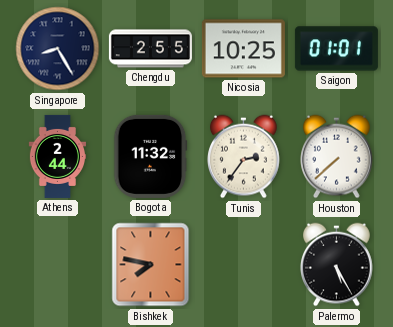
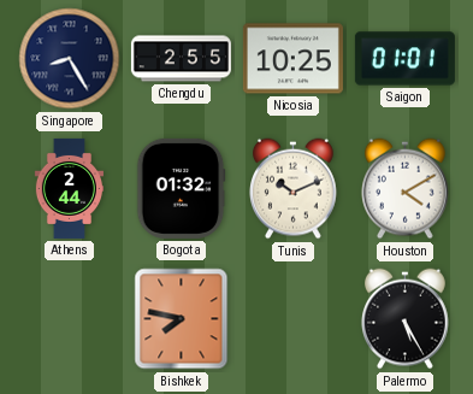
Bogota: 11:32 -> 01:32 (181, 188)
Tunis: 2:36 -> 10:11 (294, 189)
Houston: 7:38 -> 4:10 (406, 189)
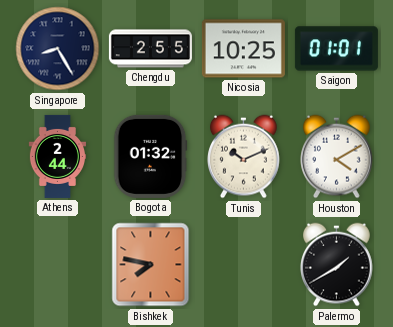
Palermo: 5:25 -> 1:40 (337, 265)
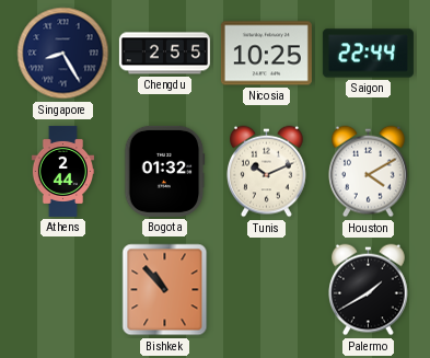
Saigon: 01:01 -> 22:44 (368, 54)
Bishkek: 7:47 -> 10:53 (165, 290)
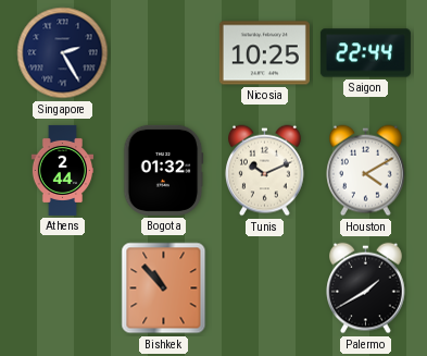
Singapore: 8:25 -> 2:25 (63, 53)
Chengdu: 2:55 -> none (164, 54)
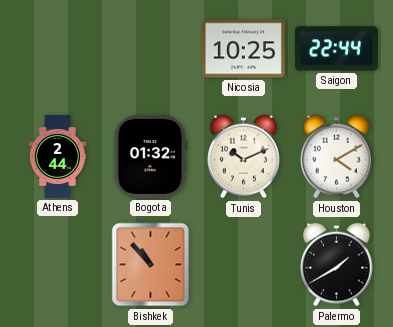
Singapore: 2:25 -> none (63, 53)
